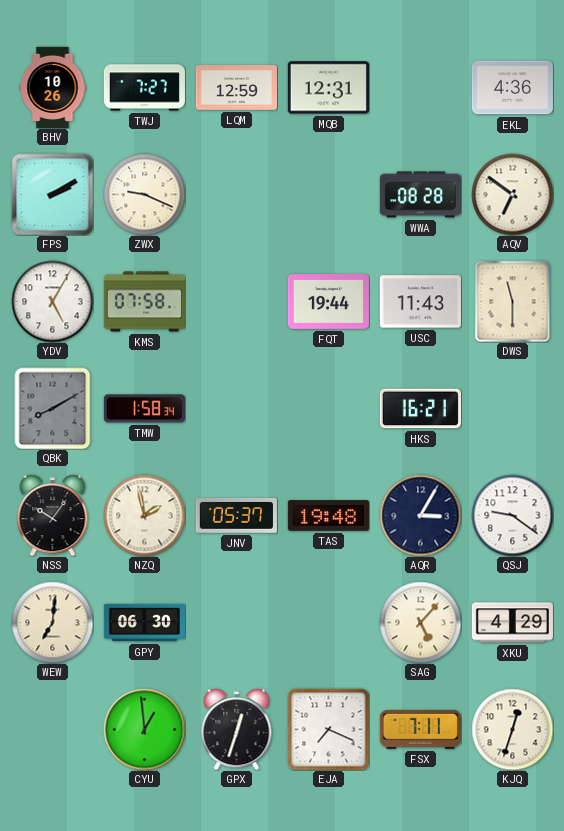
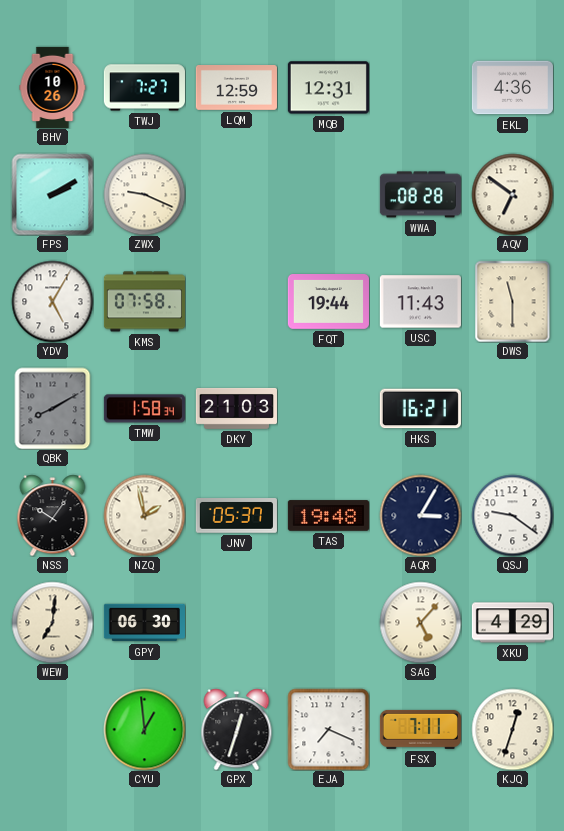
DKY: none -> 21:03 (236, 408)
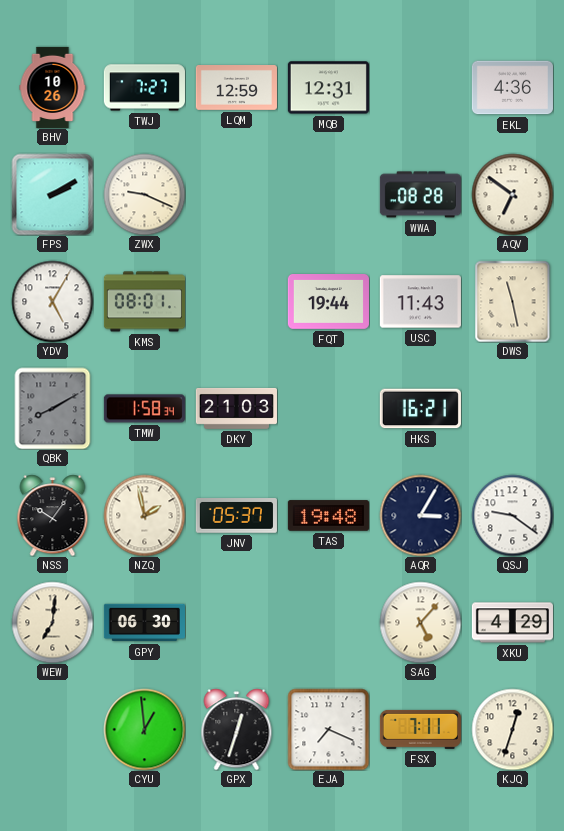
KMS: 07:58 -> 08:01 (144, 302)
DWS: 11:30 -> 11:28 (513, 301)
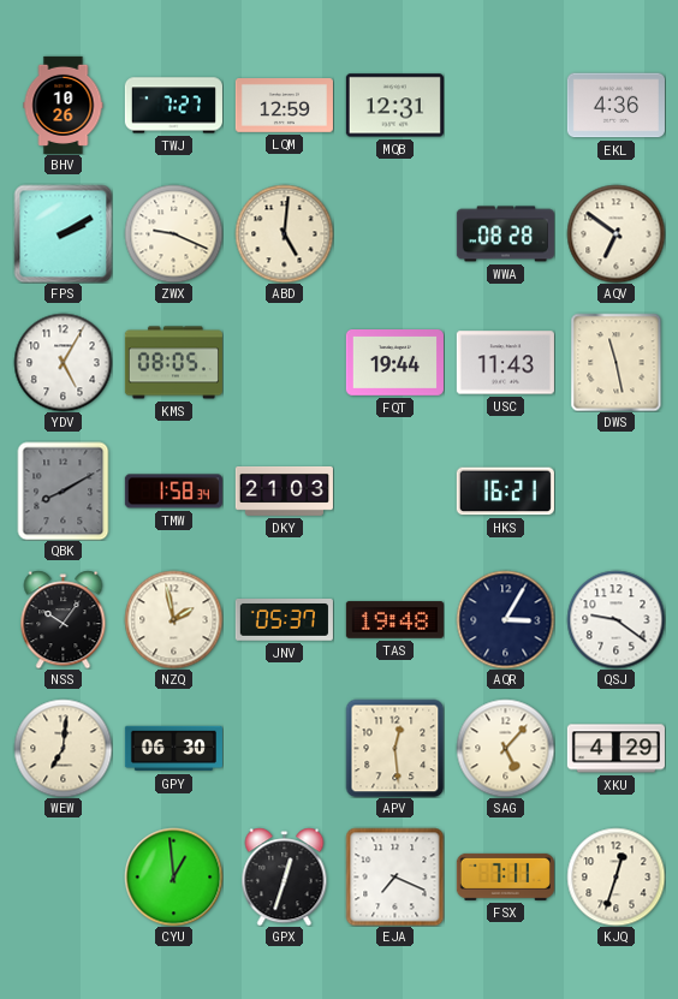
ABD: none -> 5:01 (284, 233)
KMS: 08:01 -> 08:05 (173, 363)
APV: none -> 12:29 (394, 748)
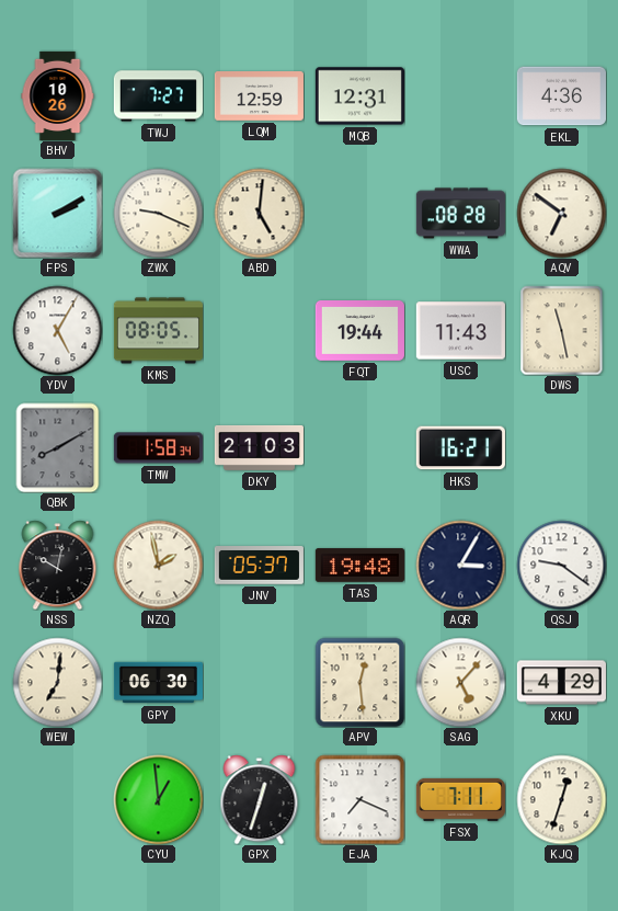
NSS: 10:06 -> 10:02 (58, 565)
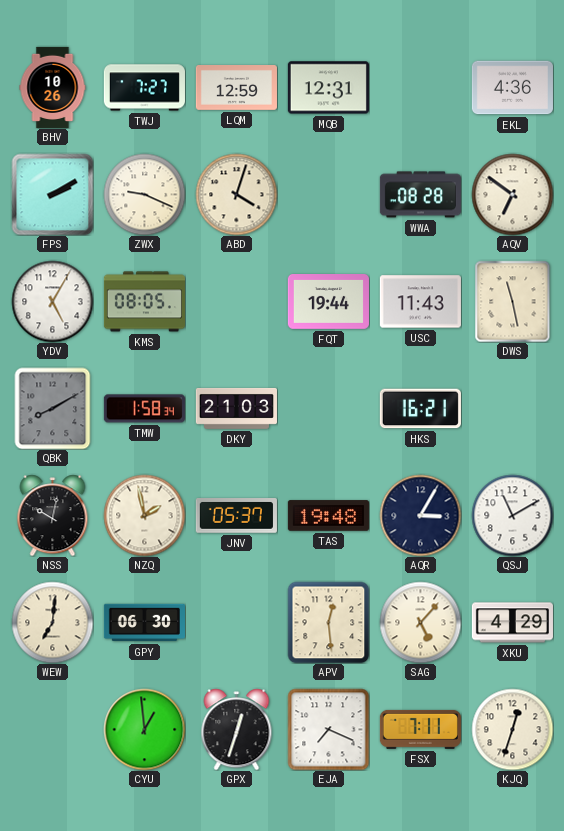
ABD: 5:01 -> 4:03 (236, 194)
QSJ: 9:21 -> 11:10 (512, 515)
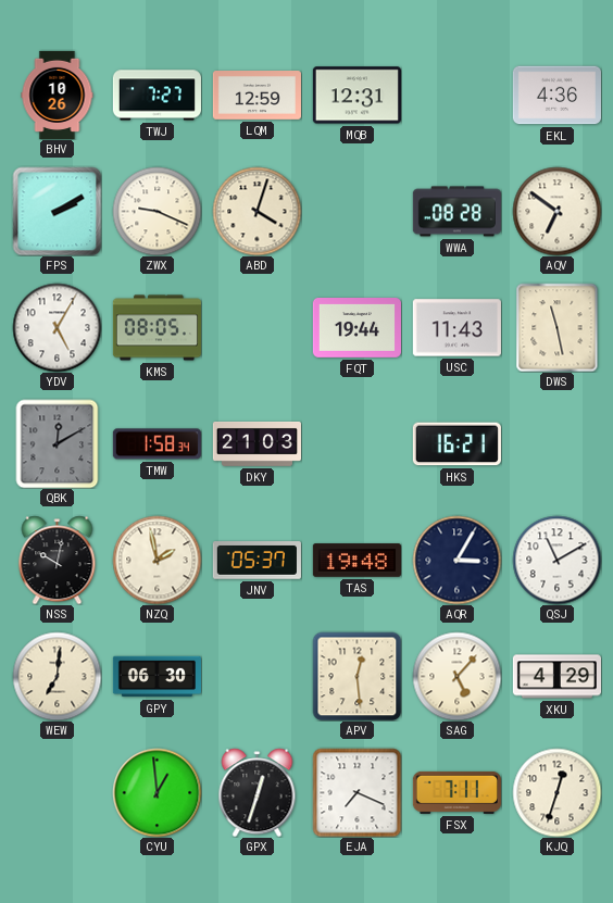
QBK: 8:10 -> 12:10 (58, 443)
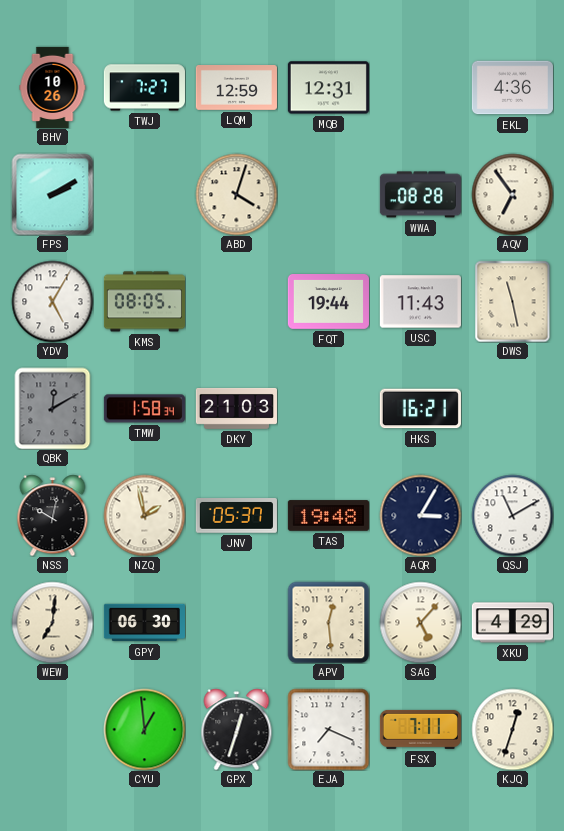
ZWX: 9:19 -> none (157, 211)
AQV: 6:51 -> 6:54 (512, 194)
